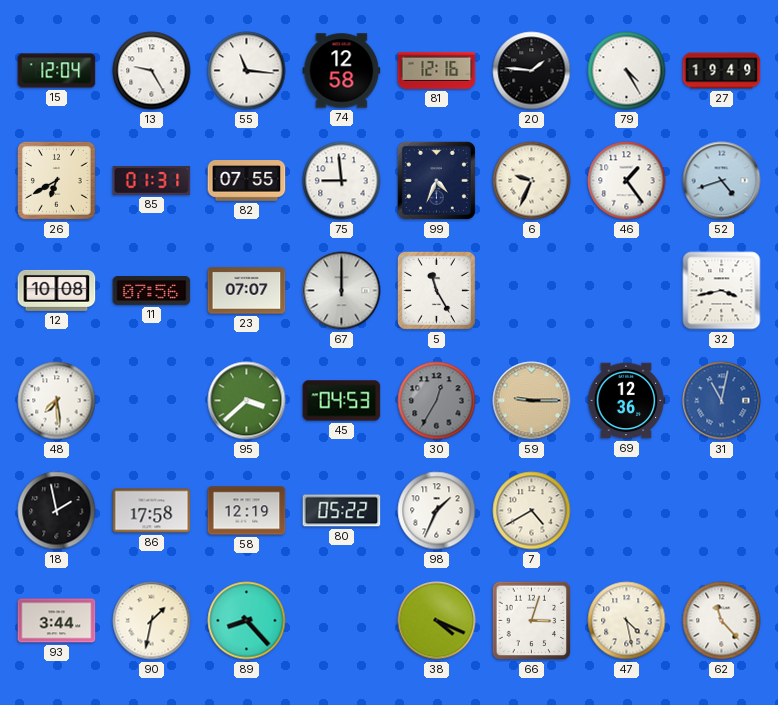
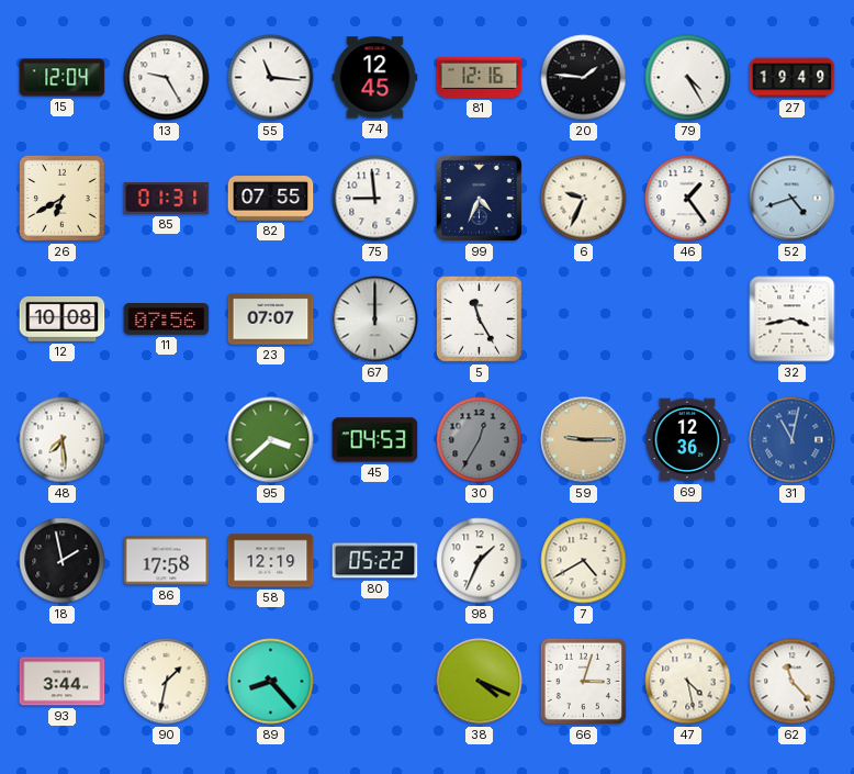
74: 12:58 -> 12:45 (375, 78)
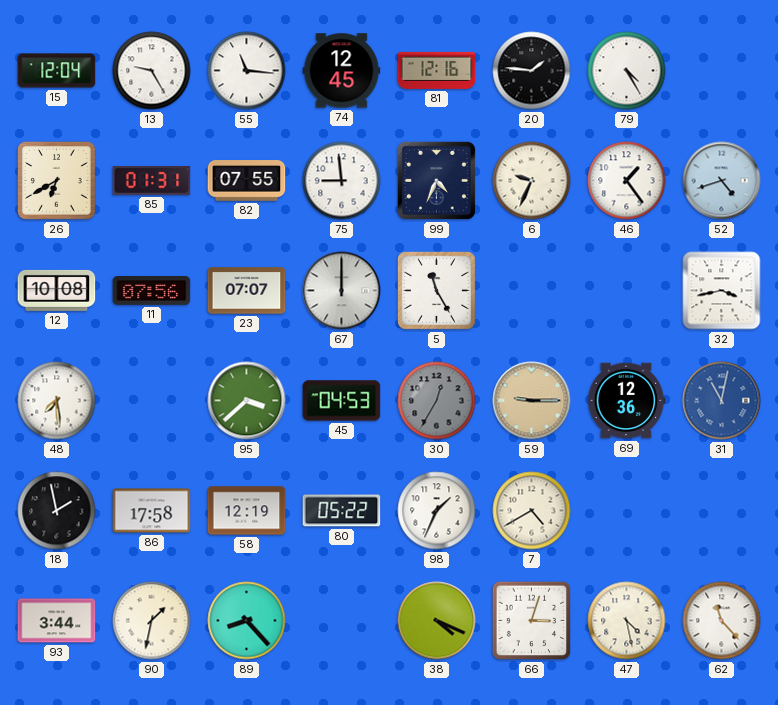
27: 19:49 -> none (793, 78)
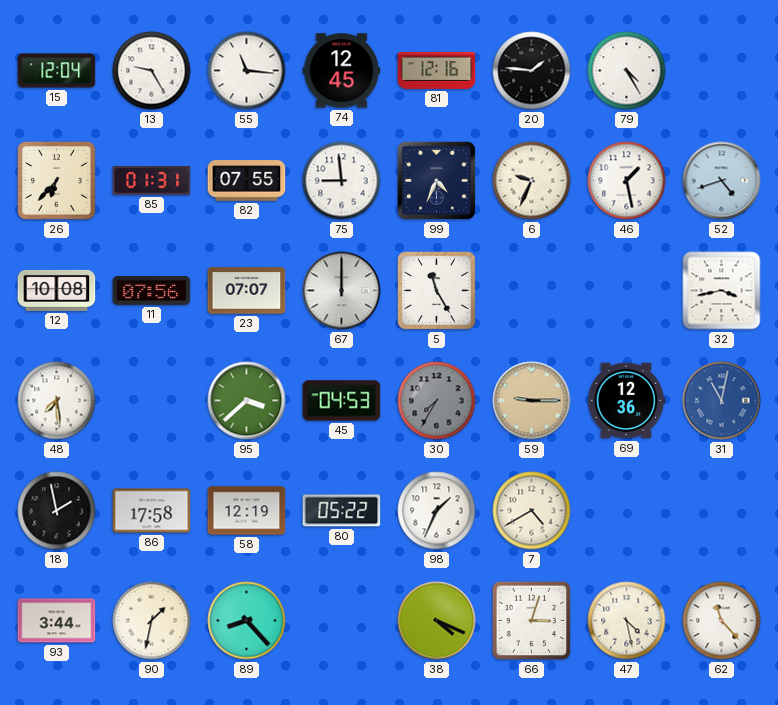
26: 6:40 -> 6:37 (56, 180)
46: 1:24 -> 1:28 (627, 181)
30: 12:35 -> 7:35 (437, 401)
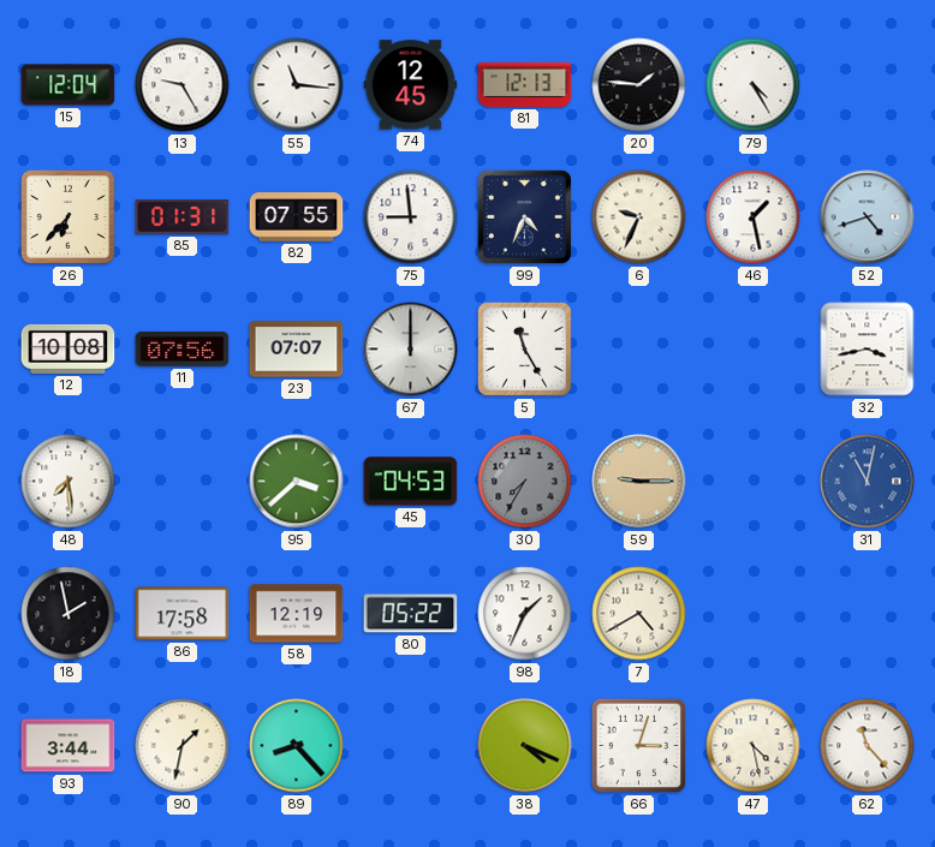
81: 12:16 -> 12:13 (525, 84)
69: 12:36 -> none (626, 401)
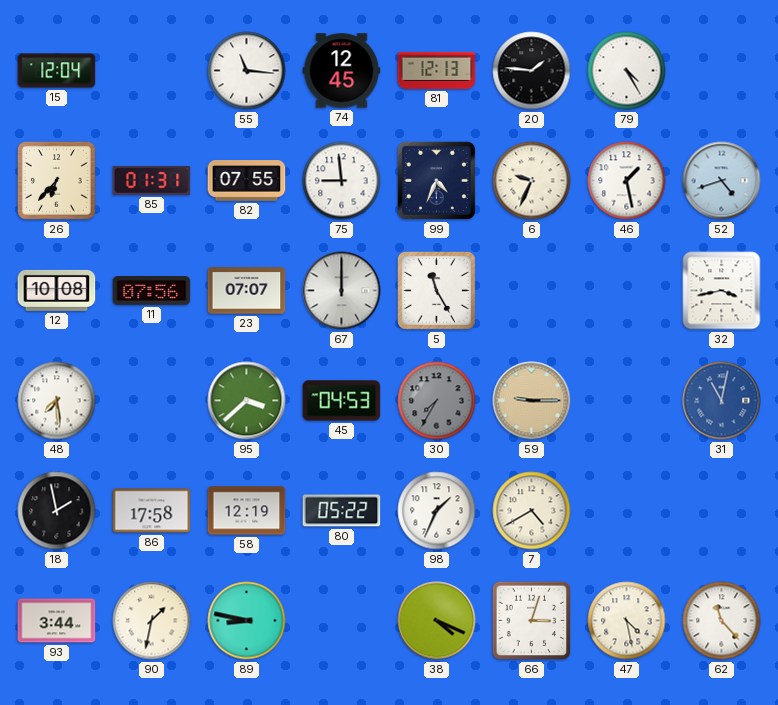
13: 9:25 -> none (183, 85)
89: 8:23 -> 8:47 (247, 621)
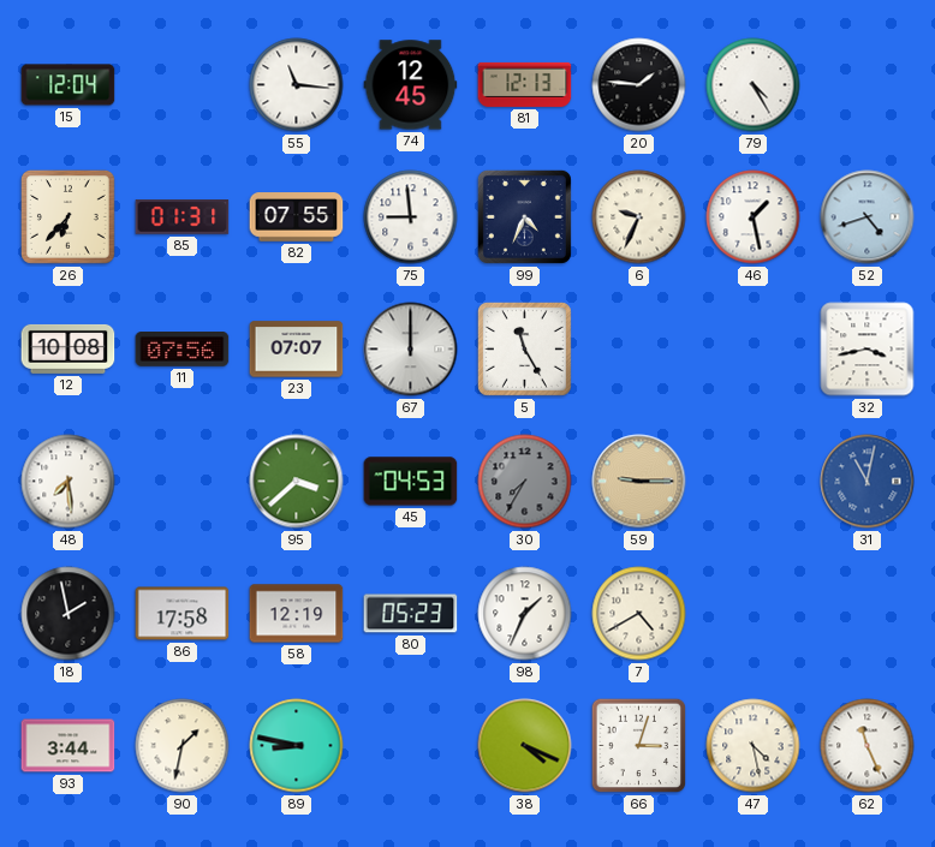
80: 05:22 -> 05:23 (411, 614)
62: 11:23 -> 11:26 (868, 746)
